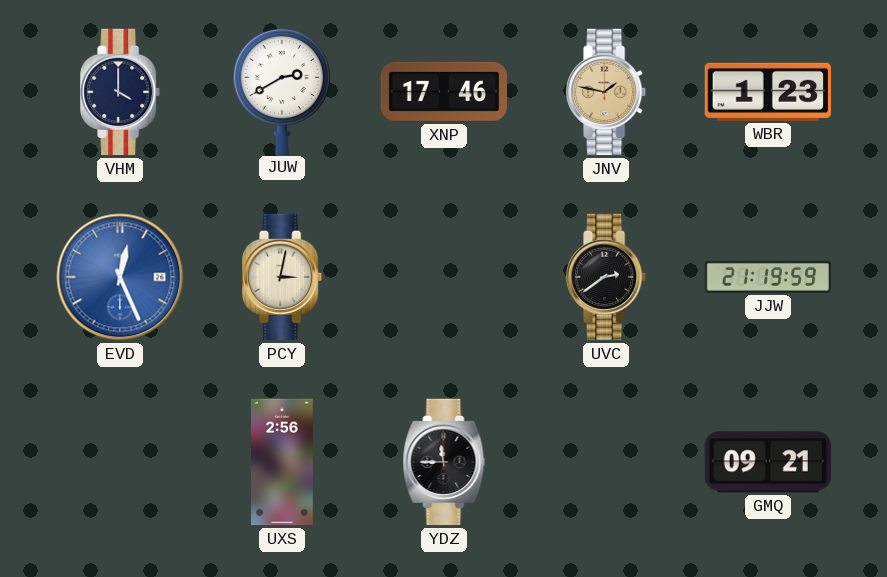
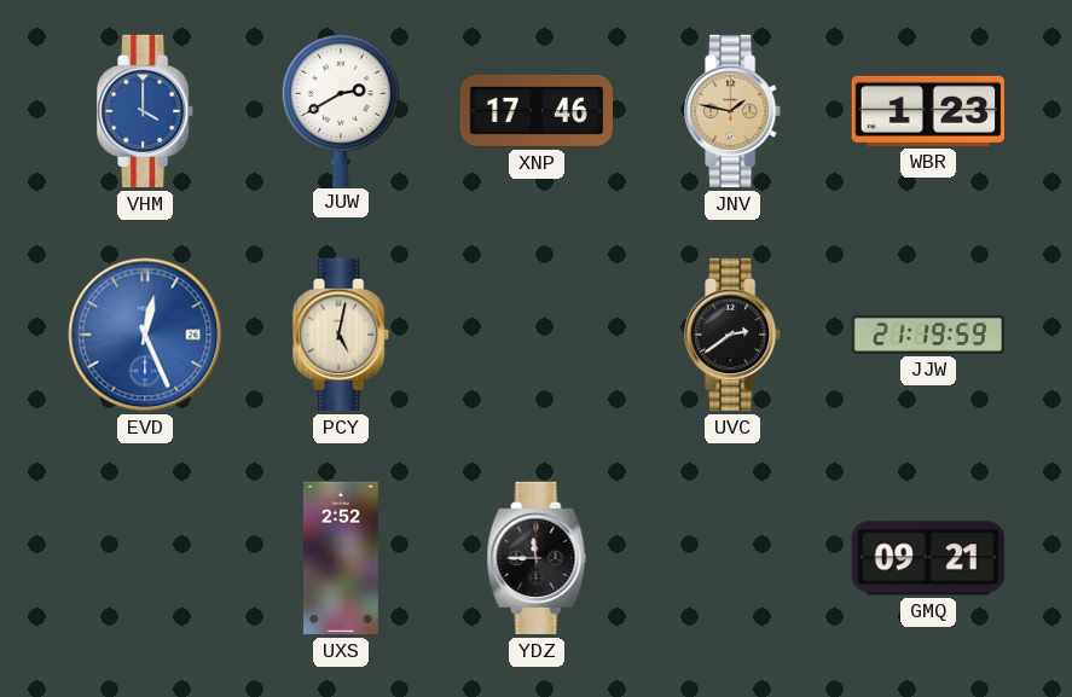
VHM dial: navy -> blue (146, 111)
PCY: 3:02 -> 5:02 (342, 335)
UXS: 2:56 -> 2:52 (342, 558)
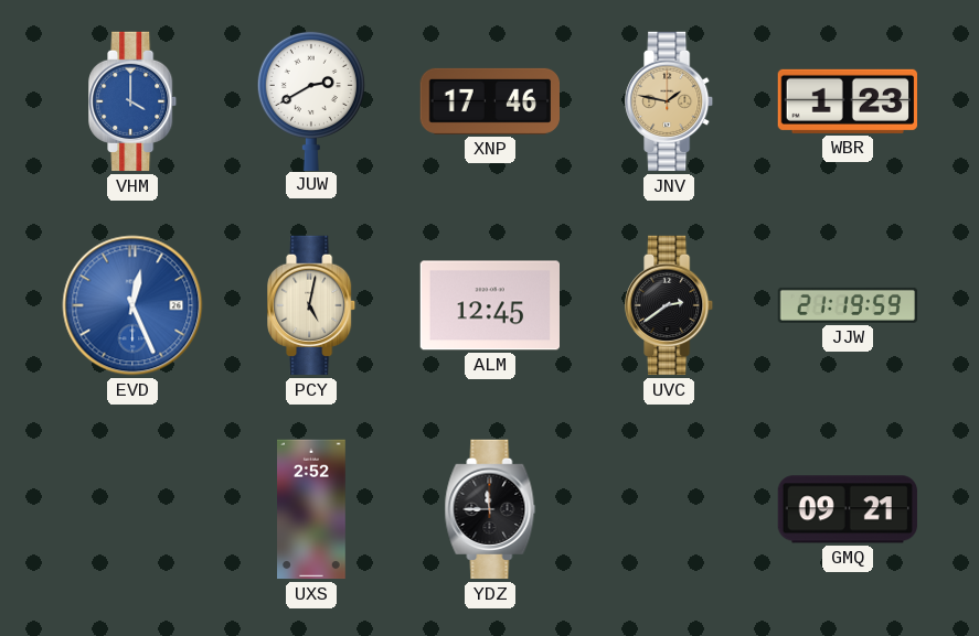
ALM: none -> 12:45 (489, 305)
